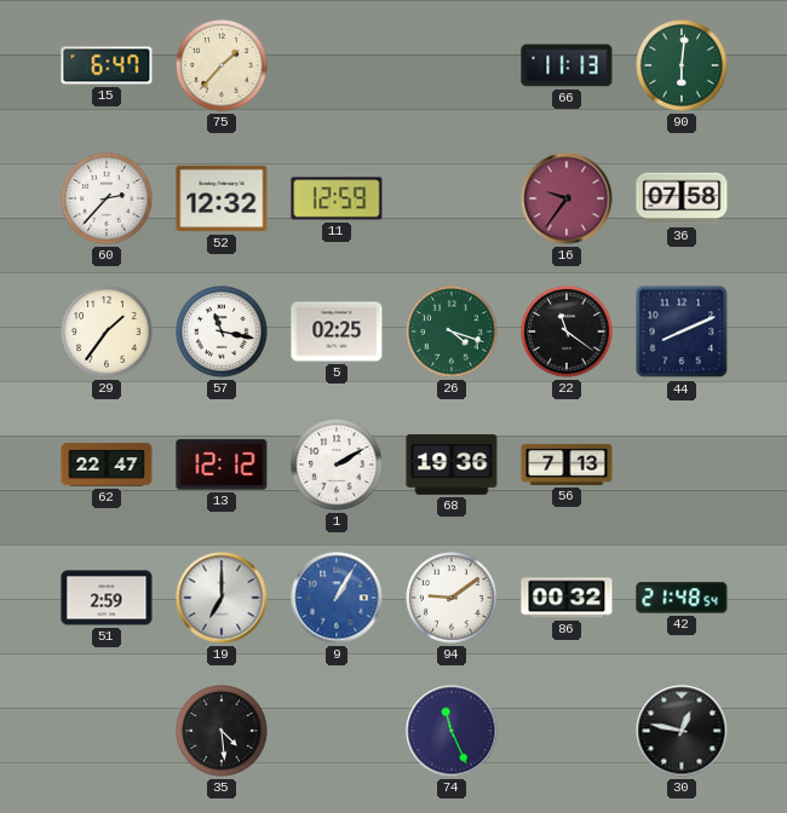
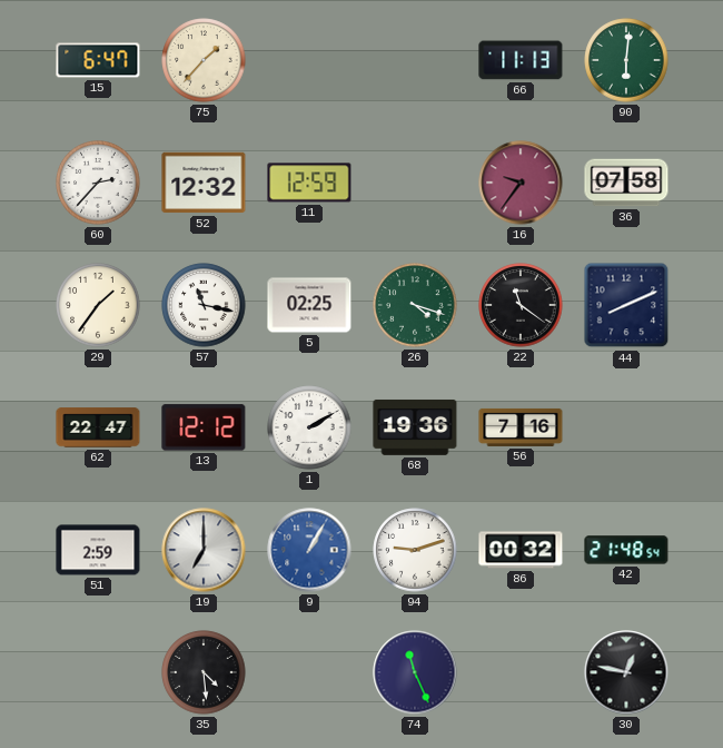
56: 7:13 -> 7:16 (521, 427)
94: 9:09 -> 9:12 (415, 550)
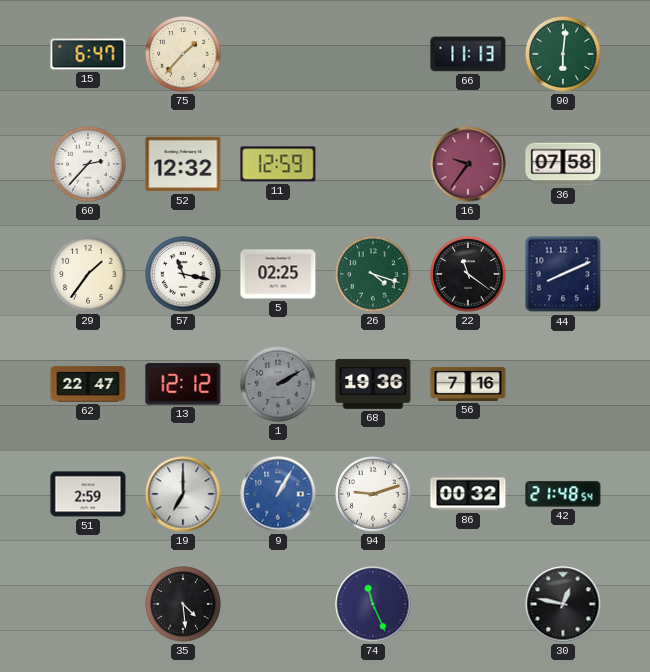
1 dial: white -> grey (278, 384)
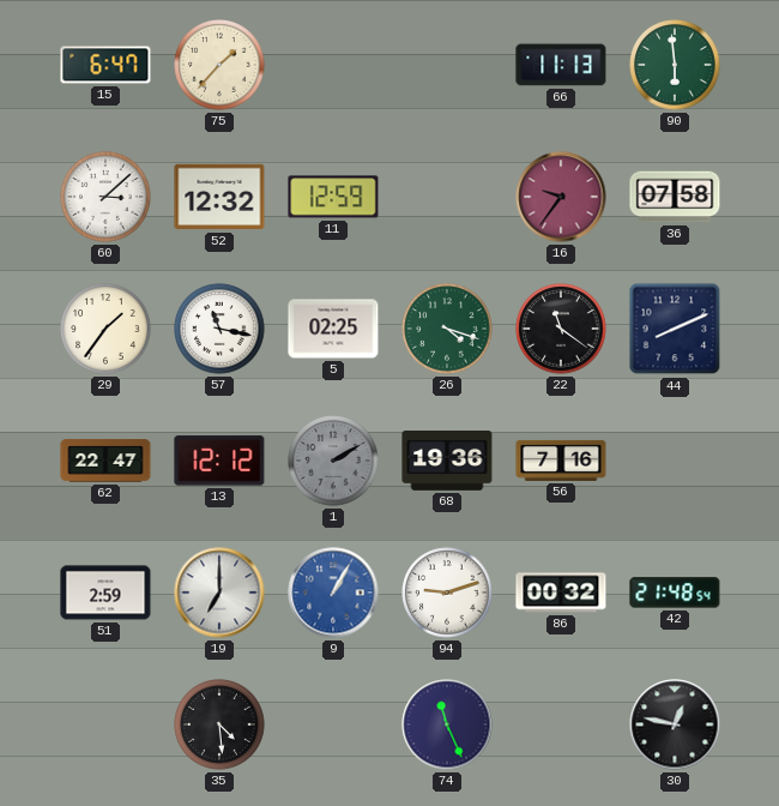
90: 6:01 -> 5:59 (675, 65)
60: 2:37 -> 3:08 (105, 197)
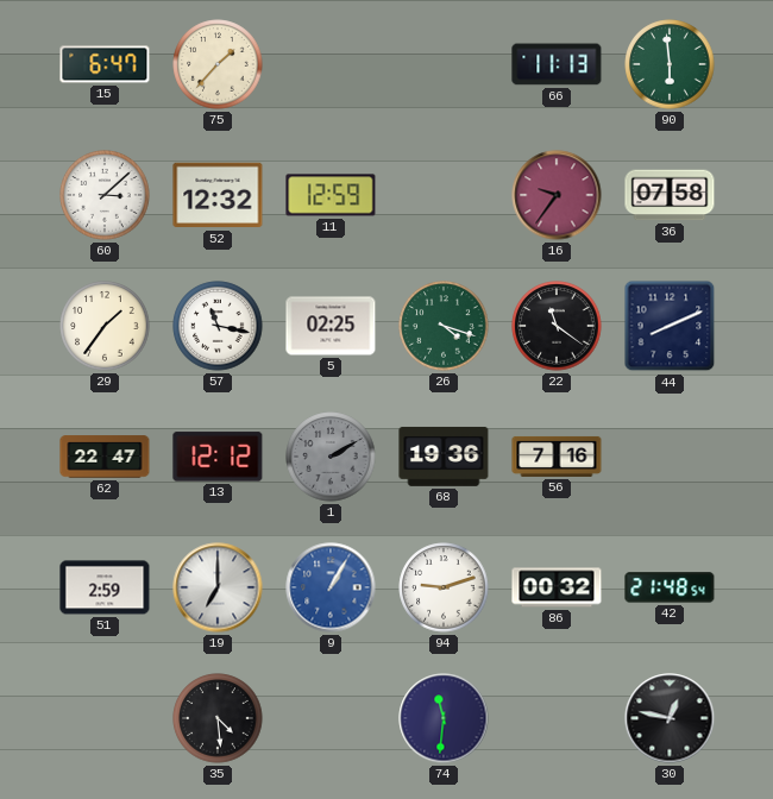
74: 11:26 -> 11:31 (444, 718)
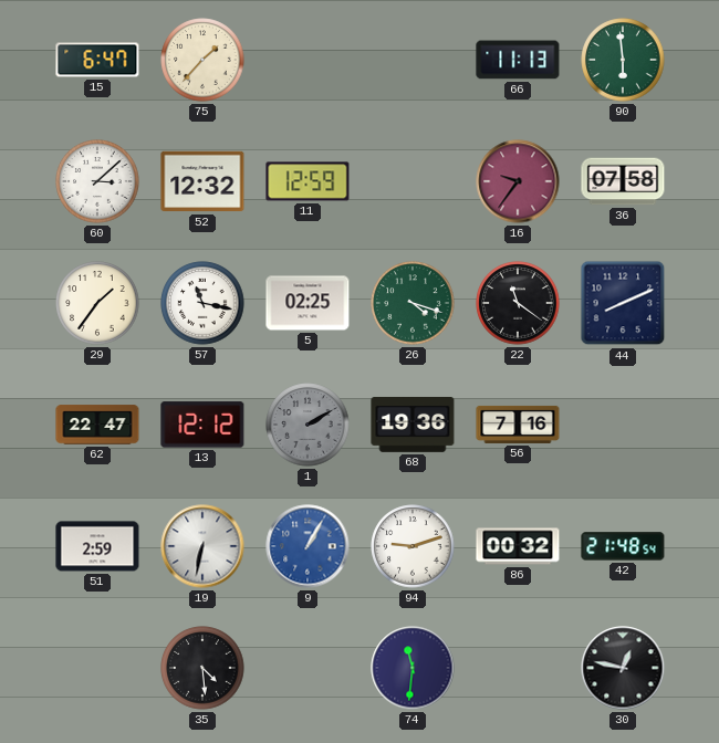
19: 7:00 -> 6:32 (202, 546)
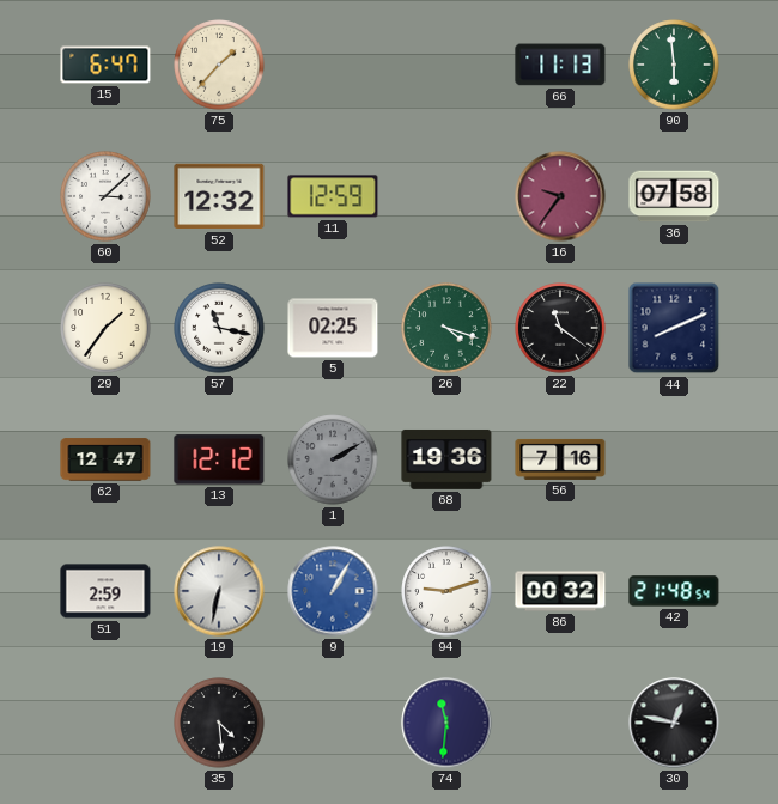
62: 22:47 -> 12:47 (105, 459)
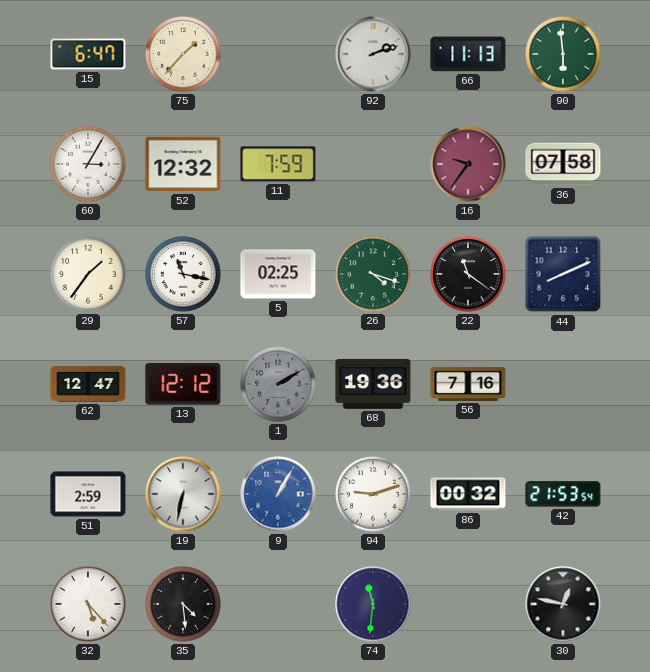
92: none -> 2:12 (373, 54)
60: 3:08 -> 3:05 (88, 164)
11: 12:59 -> 7:59 (278, 164)
42: 21:48 -> 21:53 (563, 494)
32: none -> 5:23 (88, 604)
